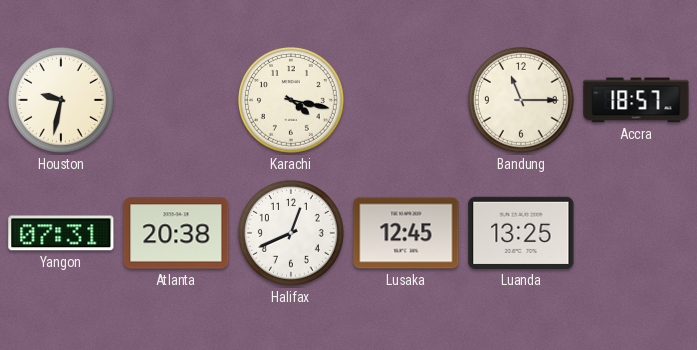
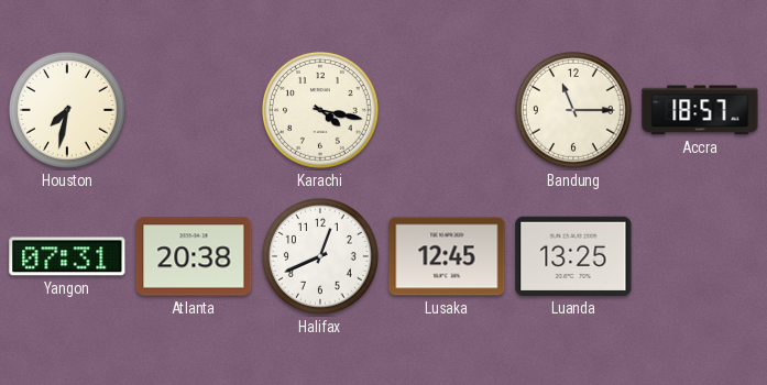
Houston: 9:32 -> 7:32 (67, 110)
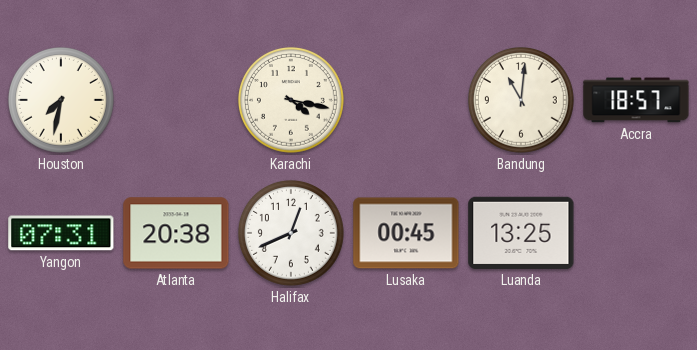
Bandung: 11:15 -> 11:01 (521, 100)
Lusaka: 12:45 -> 00:45 (406, 233)
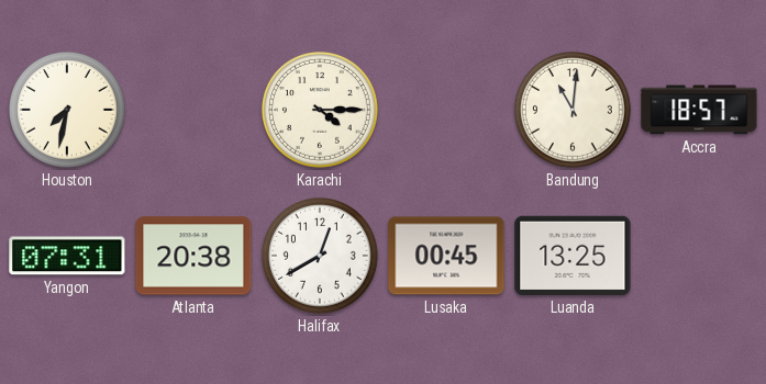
Karachi: 4:17 -> 4:15 (320, 110)
Halifax: 12:41 -> 12:40 (320, 256)
